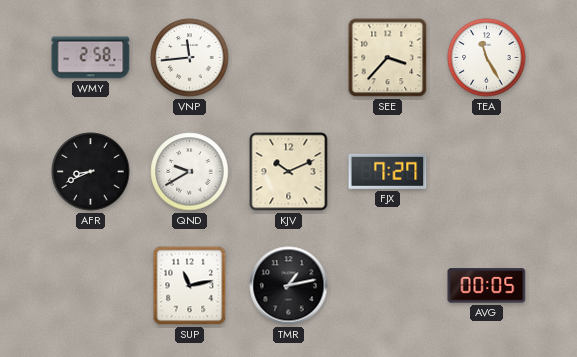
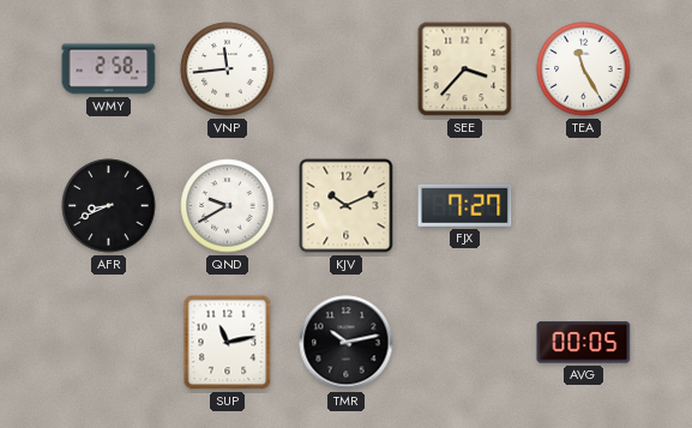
TMR: 1:13 -> 10:13 (347, 343)
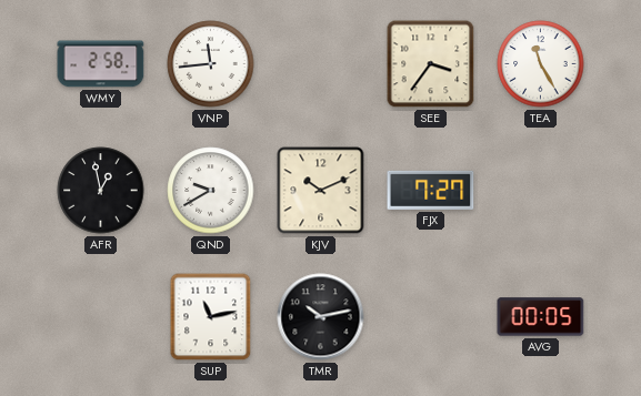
SEE: 3:37 -> 3:36 (431, 64)
AFR: 8:41 -> 12:58 (101, 191)
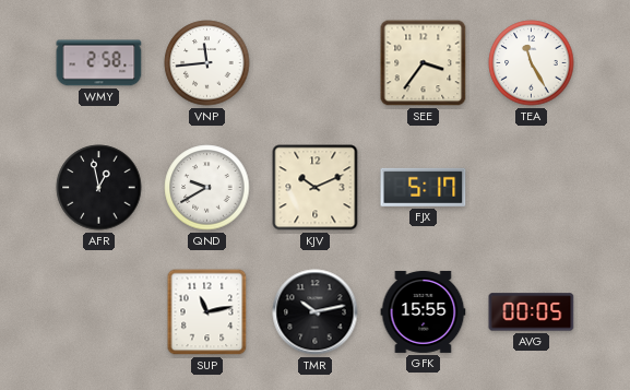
FJX: 7:27 -> 5:17 (424, 187)
GFK: none -> 15:55 (424, 311)
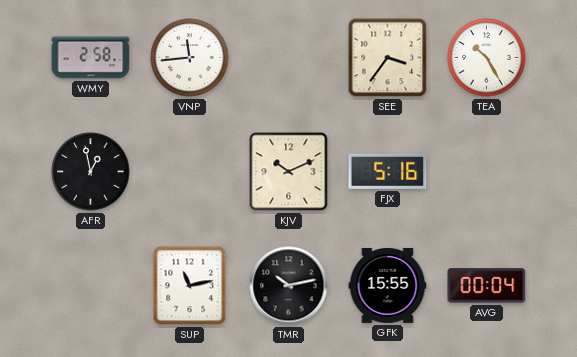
TEA: 11:25 -> 10:25 (487, 58)
QND: 9:40 -> none (207, 188)
FJX: 5:17 -> 5:16 (388, 171)
AVG: 00:05 -> 00:04 (487, 286)
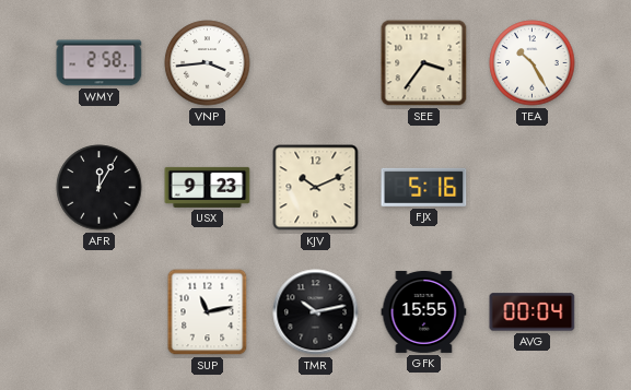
VNP: 11:44 -> 3:44 (208, 63)
AFR: 12:58 -> 12:05 (100, 188)
USX: none -> 9:23 (208, 187)
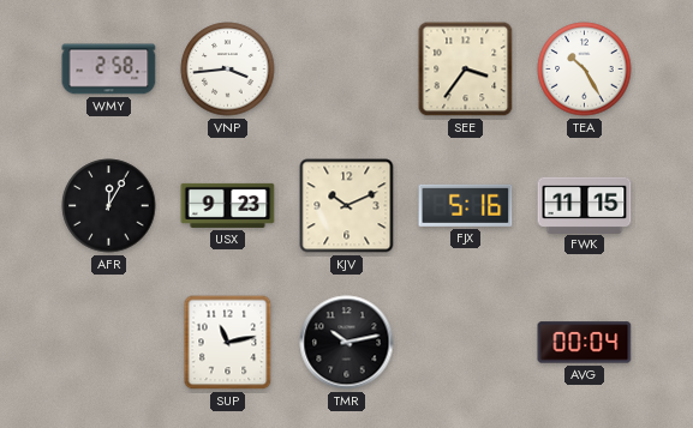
FWK: none -> 11:15 (585, 205)
GFK: 15:55 -> none (424, 311)
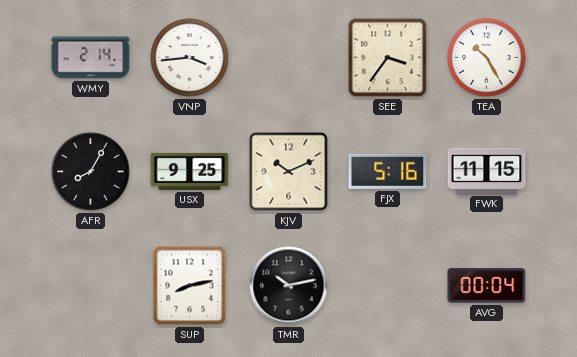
WMY: 2:58 -> 2:14 (91, 58)
AFR: 12:05 -> 8:05 (91, 172)
USX: 9:23 -> 9:25 (190, 171)
SUP: 11:13 -> 8:13 (190, 286)
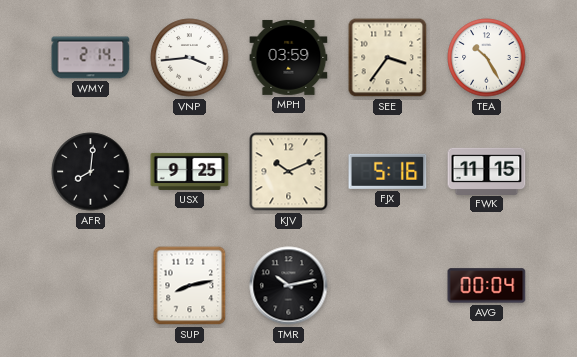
MPH: none -> 03:59 (289, 57)
AFR: 8:05 -> 8:01 (91, 172)
